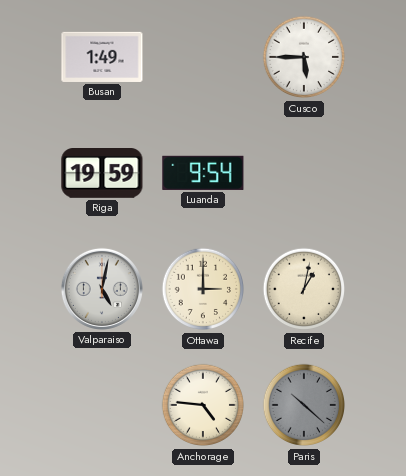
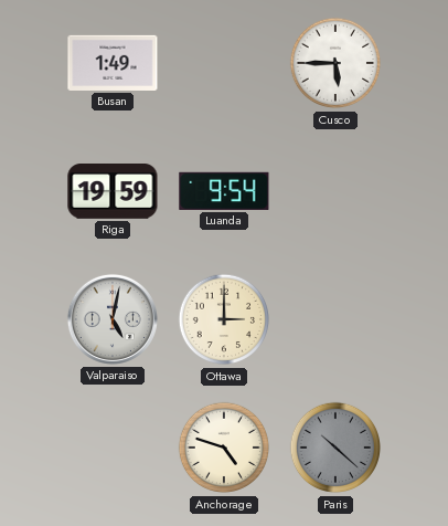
Recife: 1:02 -> none (304, 289)
Anchorage: 4:46 -> 4:48 (224, 448)
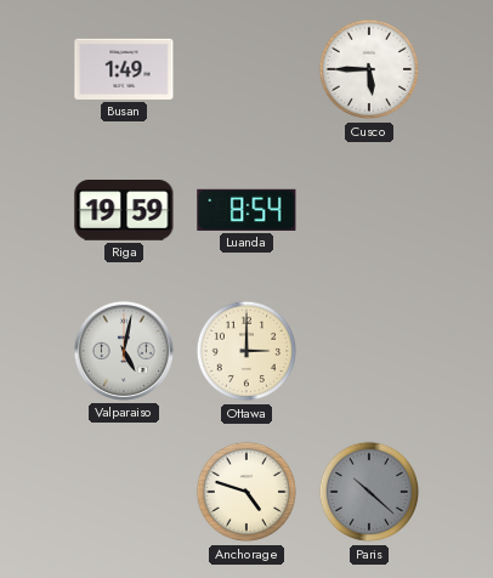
Luanda: 9:54 -> 8:54 (246, 210)
